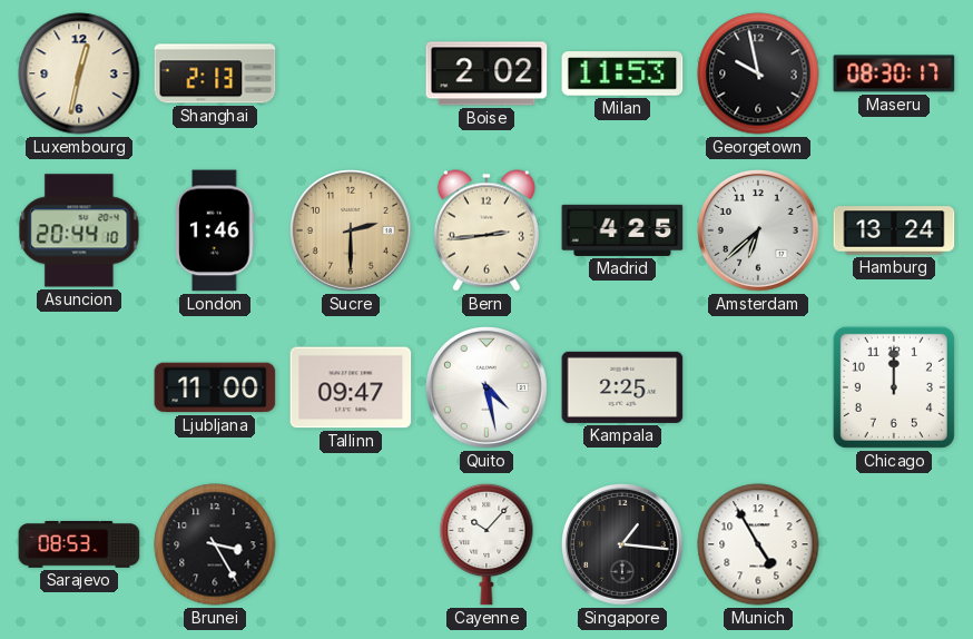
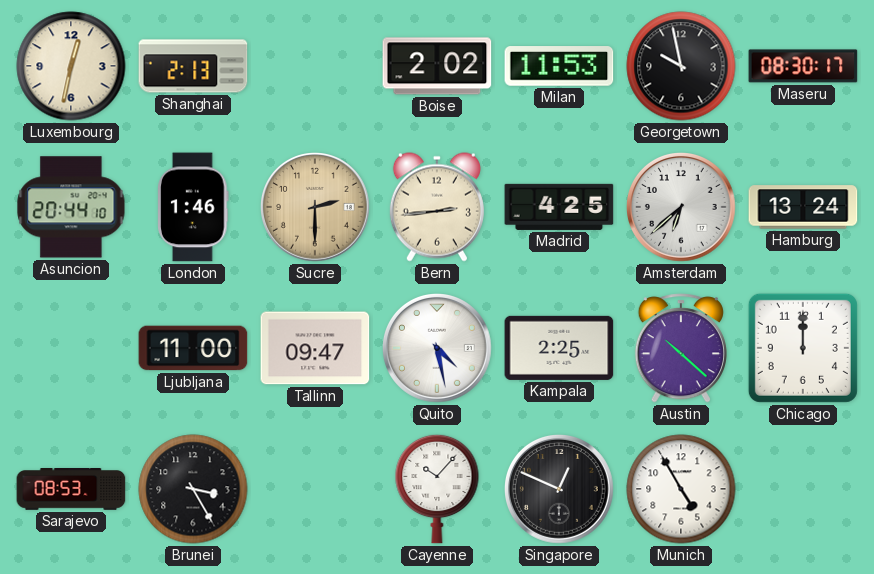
Austin: none -> 10:22 (681, 348)
Singapore: 1:16 -> 12:49 (560, 490)
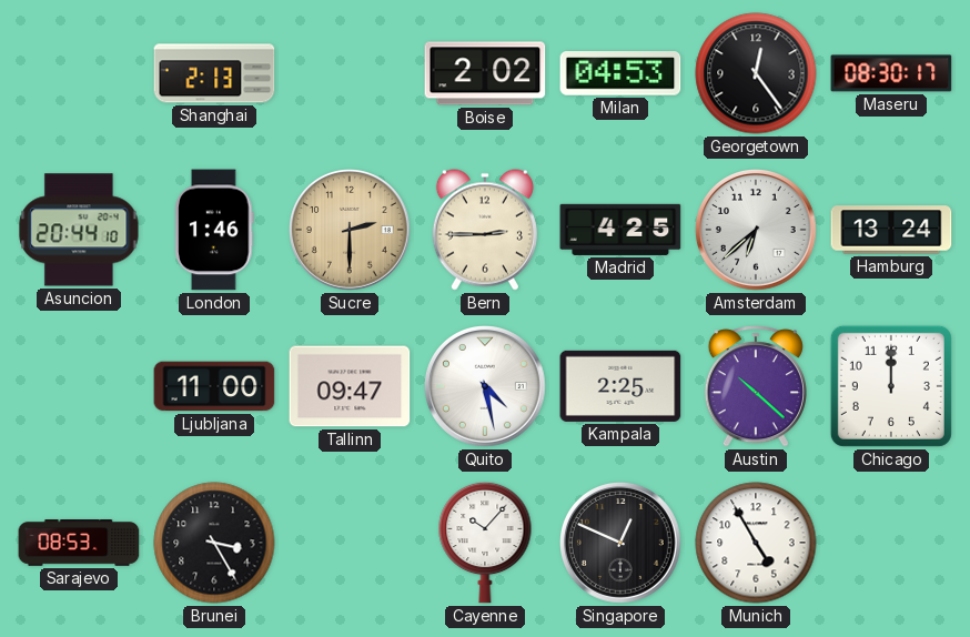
Luxembourg: 12:32 -> none (71, 66)
Milan: 11:53 -> 04:53 (620, 73)
Georgetown: 9:58 -> 12:24 (756, 73)
Bern: 2:44 -> 2:45 (485, 230)
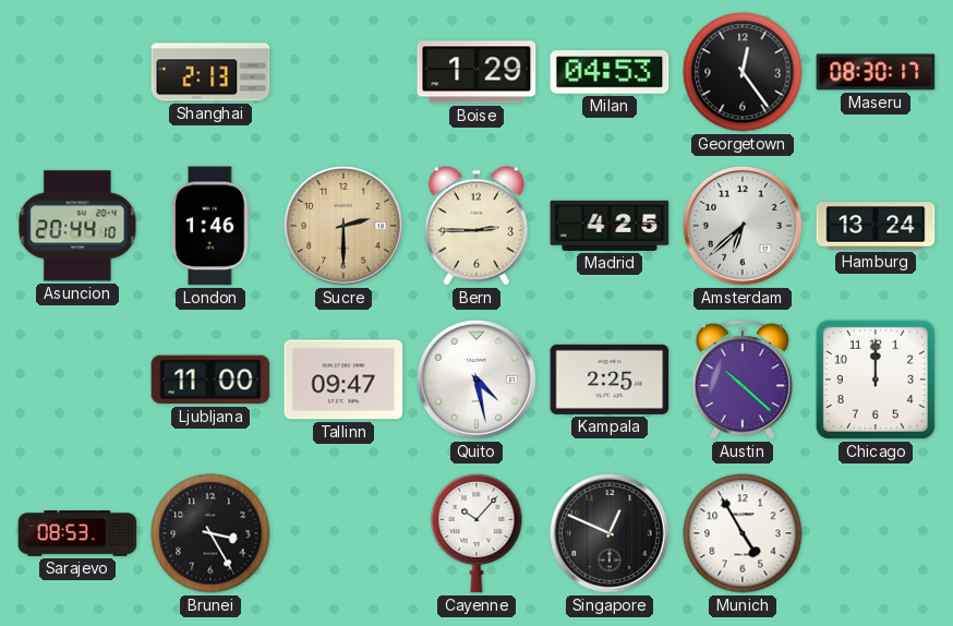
Boise: 2:02 -> 1:29 (477, 72)
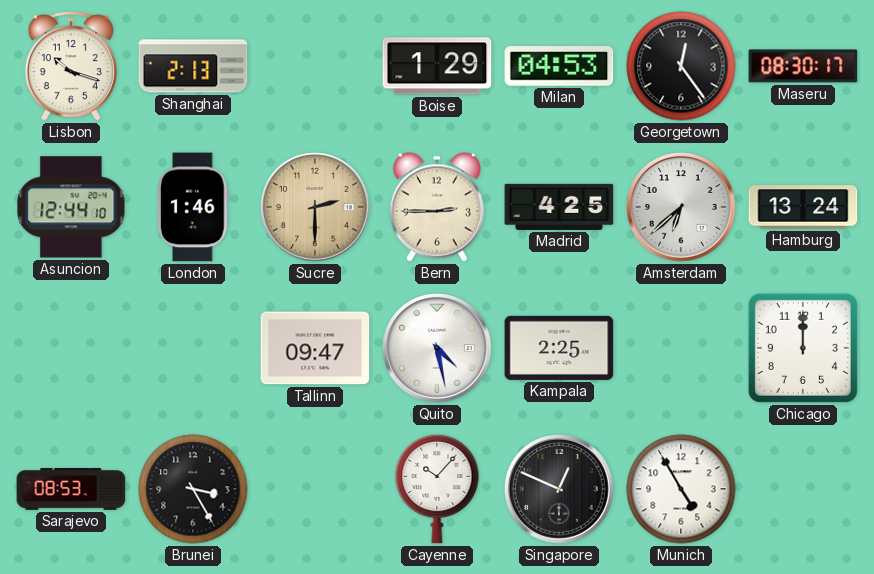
Lisbon: none -> 10:18 (71, 66)
Asuncion: 20:44 -> 12:44 (71, 207)
Ljubljana: 11:00 -> none (210, 380)
Austin: 10:22 -> none (743, 380)
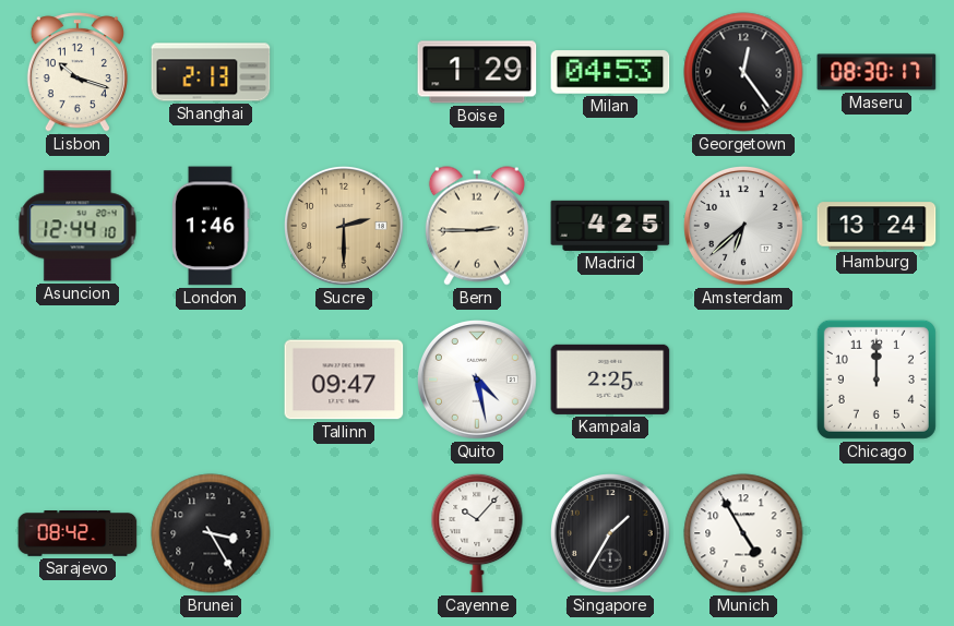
Sarajevo: 08:53 -> 08:42 (77, 534)
Singapore: 12:49 -> 1:35 (611, 534)
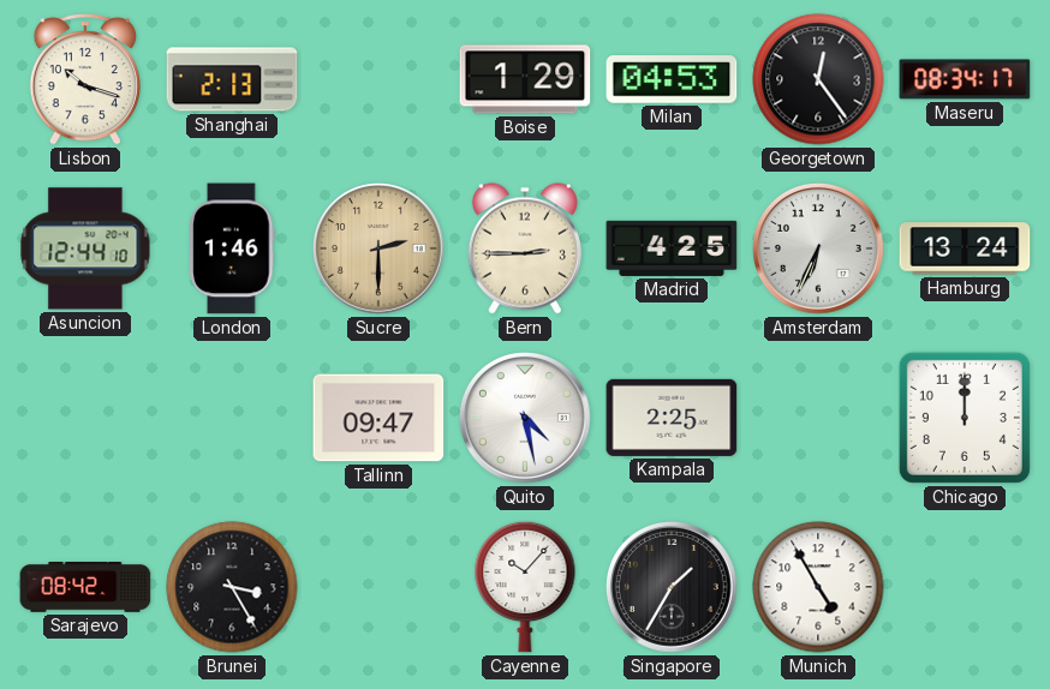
Maseru: 08:30 -> 08:34 (965, 79)
Amsterdam: 6:38 -> 6:34 (819, 250)
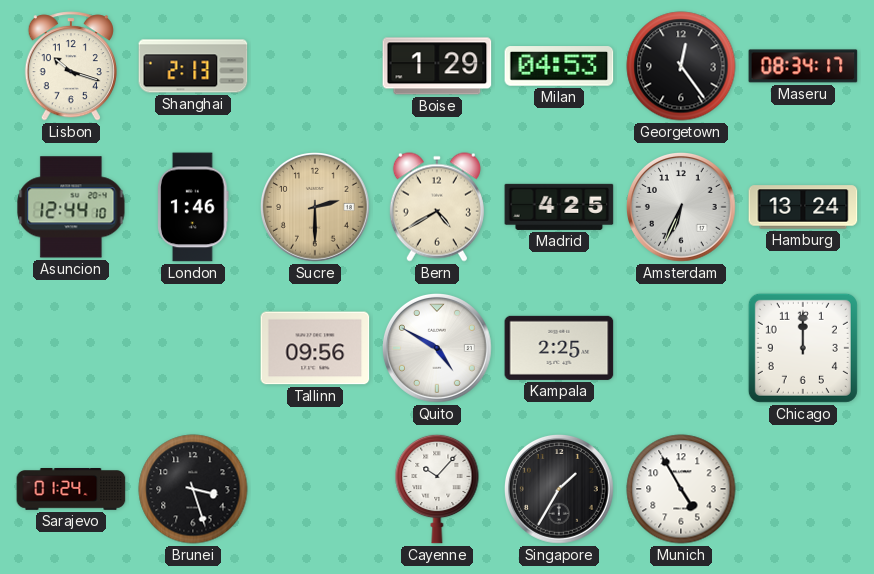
Bern: 2:45 -> 4:40 (437, 207)
Tallinn: 09:47 -> 09:56 (315, 348)
Quito: 4:28 -> 4:50 (438, 349)
Sarajevo: 08:42 -> 01:24 (71, 490)
Brunei: 3:25 -> 3:27 (193, 489)
